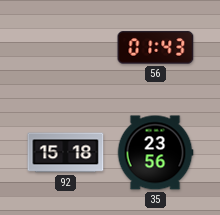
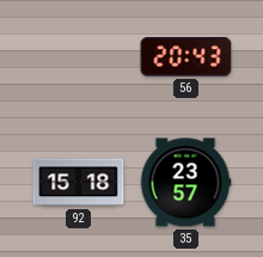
56: 01:43 -> 20:43 (186, 57)
35: 23:56 -> 23:57 (185, 183)
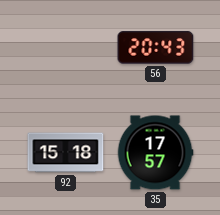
35: 23:57 -> 17:57 (155, 153)
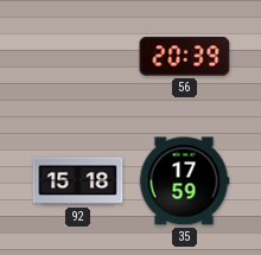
56: 20:43 -> 20:39 (185, 57)
35: 17:57 -> 17:59 (184, 181)
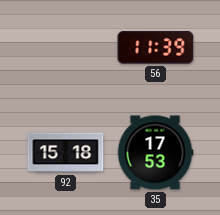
56: 20:39 -> 11:39 (156, 48)
35: 17:59 -> 17:53 (155, 153)
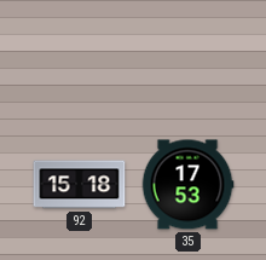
56: 11:39 -> none (156, 48)
